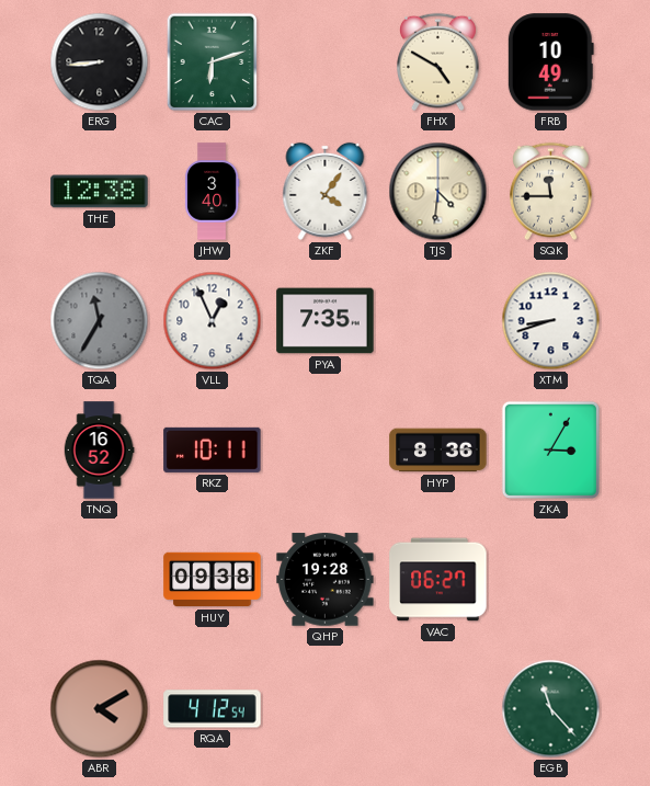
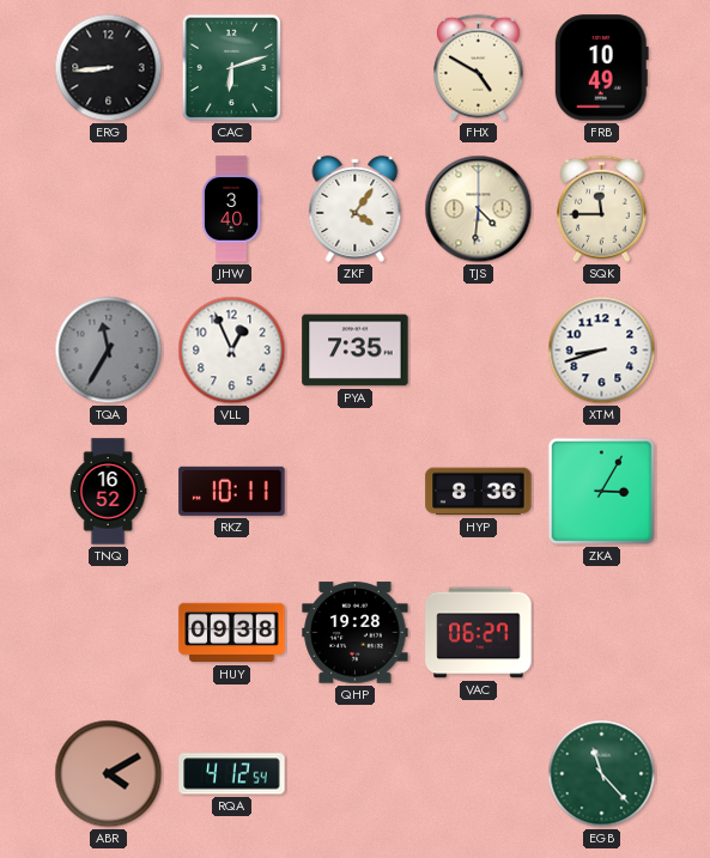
THE: 12:38 -> none (100, 192)
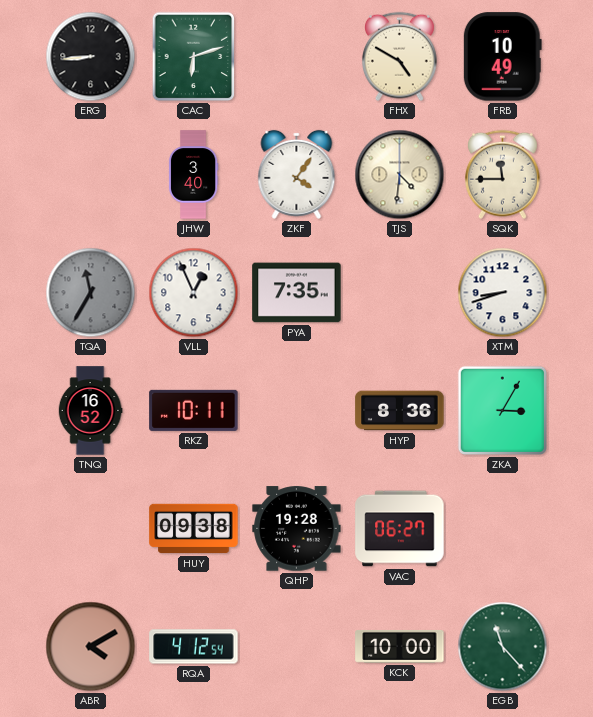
KCK: none -> 10:00 (400, 647)
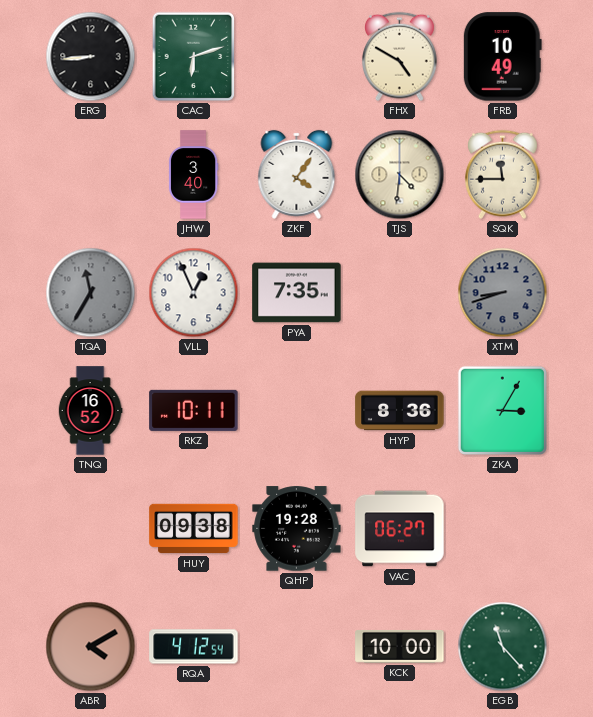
XTM dial: white -> grey (503, 293)
